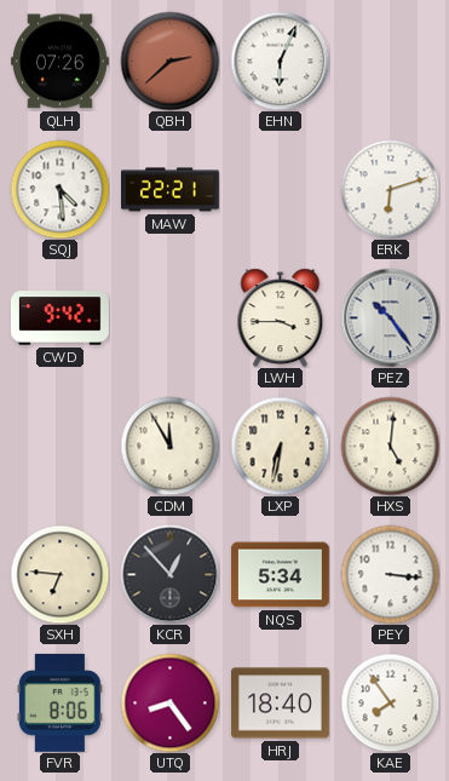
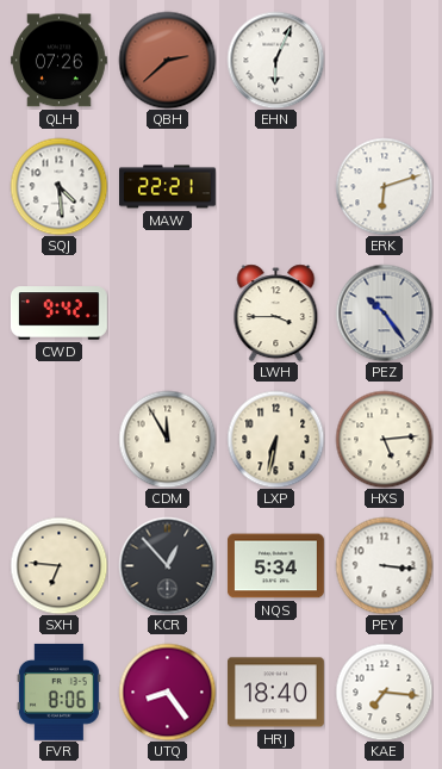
HXS: 5:01 -> 5:14 (384, 439)
KAE: 7:54 -> 7:16 (384, 692)
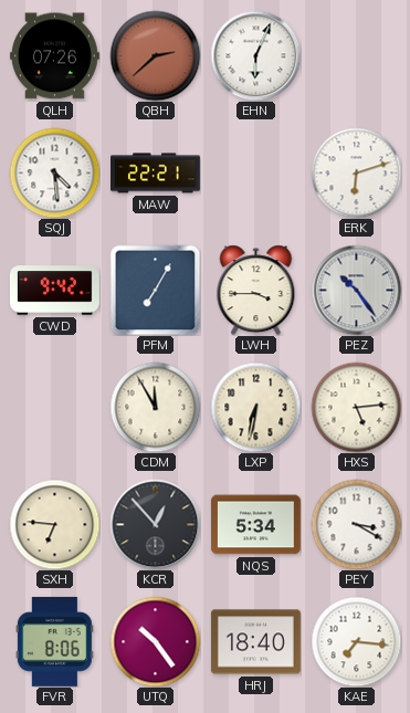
PFM: none -> 7:05 (155, 290)
PEY: 3:16 -> 3:20 (356, 524)
UTQ: 8:24 -> 10:24 (155, 641)
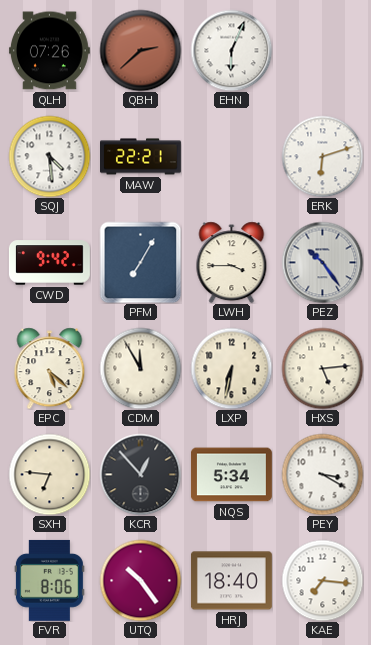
EPC: none -> 5:22 (50, 368)
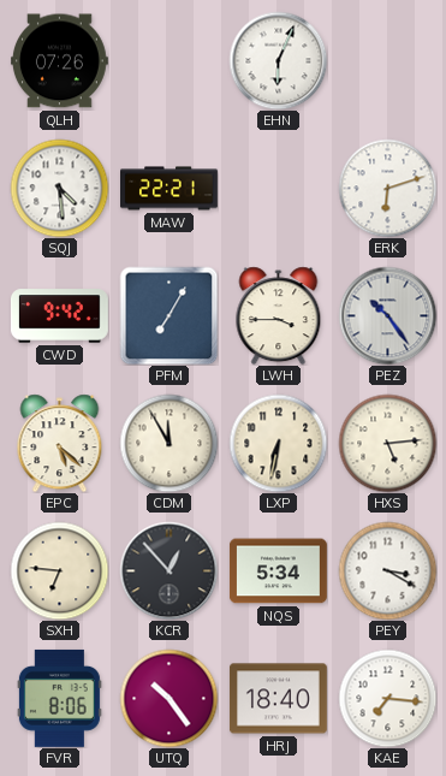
QBH: 2:38 -> none (140, 50)
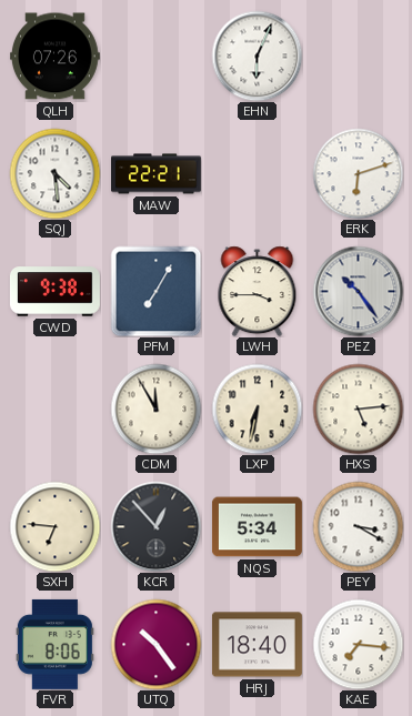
CWD: 9:42 -> 9:38 (54, 292)
EPC: 5:22 -> none (60, 443)
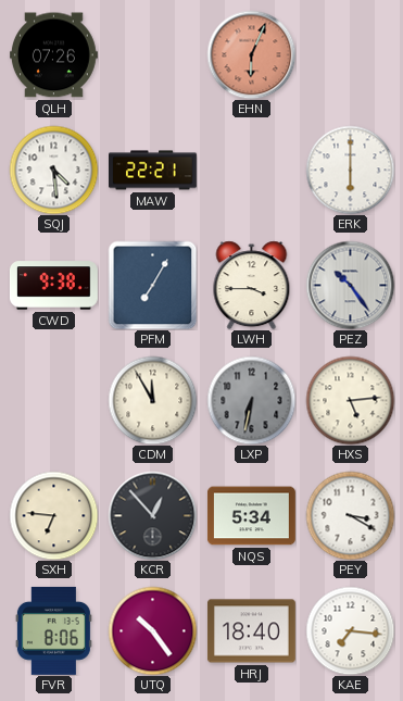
EHN dial: white -> salmon (251, 54)
ERK: 6:12 -> 6:00 (350, 170)
LXP dial: cream -> grey (251, 400)
